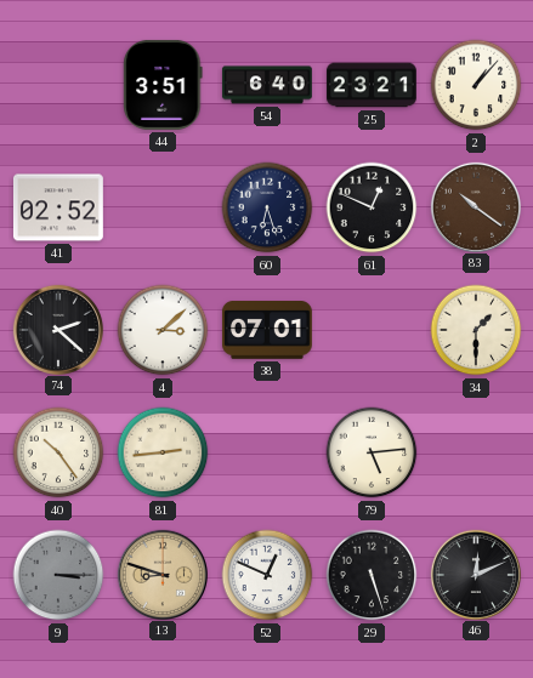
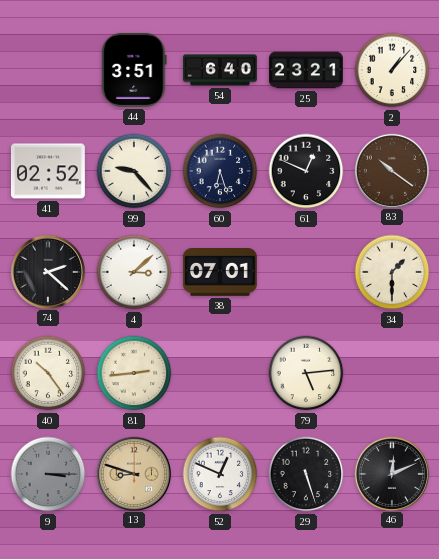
99: none -> 9:23 (134, 171)
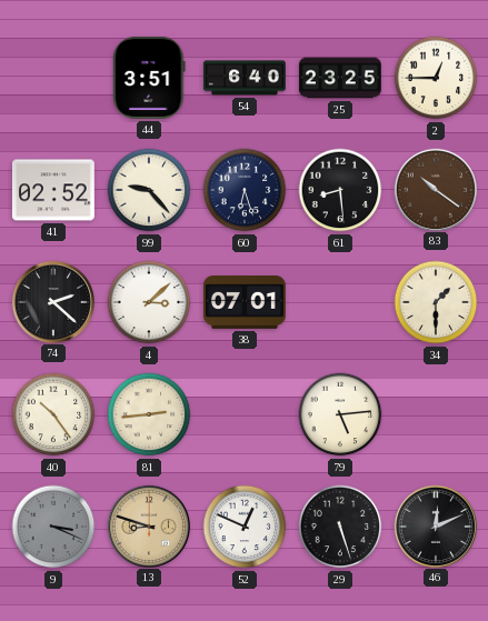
25: 23:21 -> 23:25 (340, 78)
2: 1:07 -> 12:45 (436, 78)
61: 12:49 -> 8:29 (340, 190)
9: 3:15 -> 3:19 (53, 527)
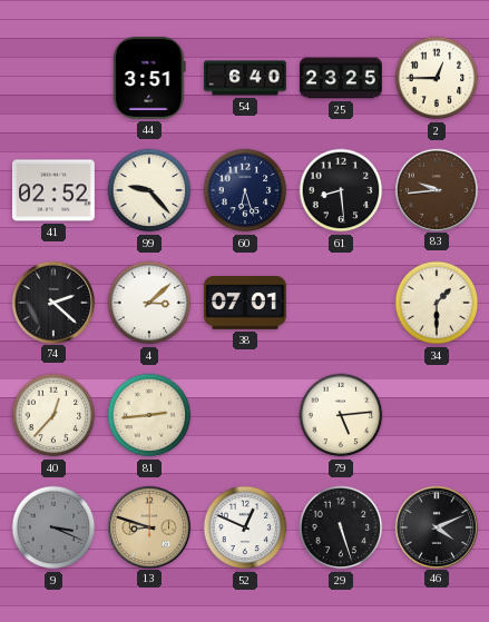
83: 10:21 -> 9:44 (436, 189)
40: 10:24 -> 12:37 (53, 415)
46: 12:11 -> 4:11 (436, 526)
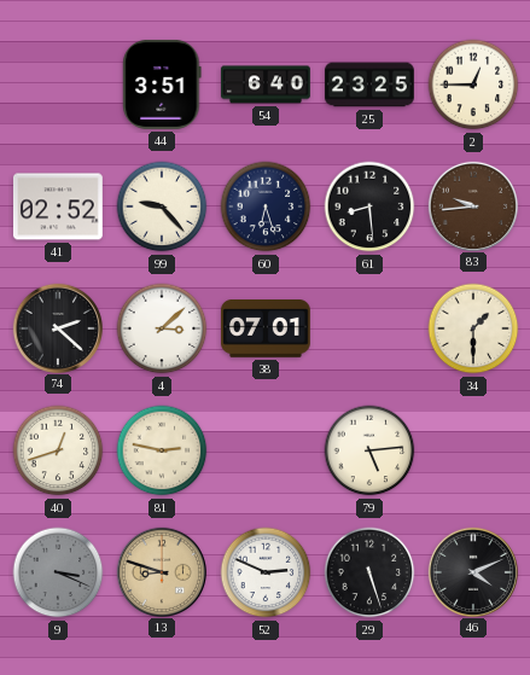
40: 12:37 -> 12:42 (58, 450)
81: 2:44 -> 2:47 (162, 450)
52: 12:49 -> 2:49 (266, 572)
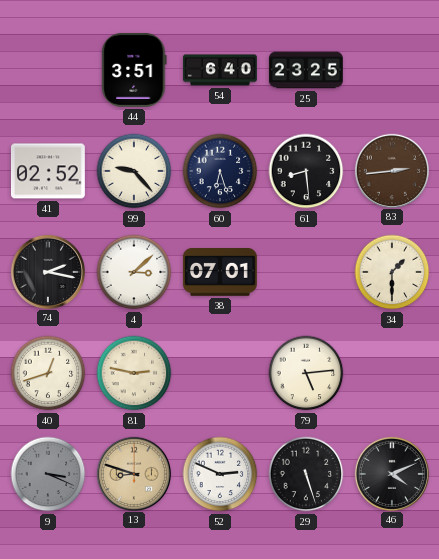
2: 12:45 -> none (473, 85)
83: 9:44 -> 2:44 (391, 170)
74: 2:22 -> 2:17 (47, 271)
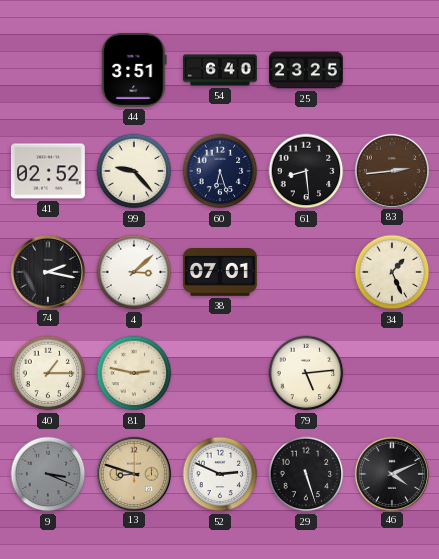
34: 1:30 -> 1:26 (392, 272)
40: 12:42 -> 1:15 (48, 373)
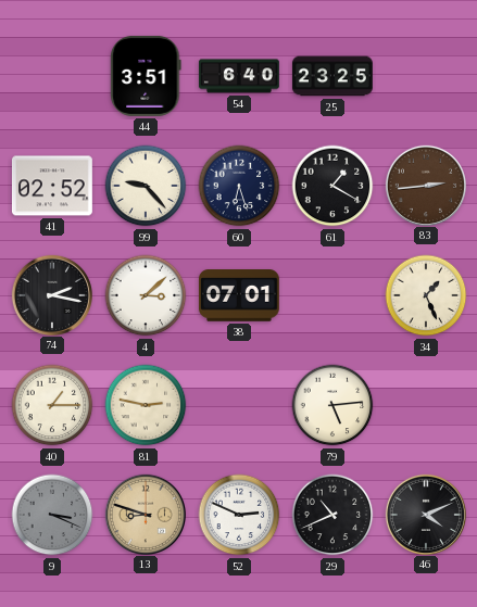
61: 8:29 -> 1:20 (332, 186)
29: 5:27 -> 10:41 (332, 515)
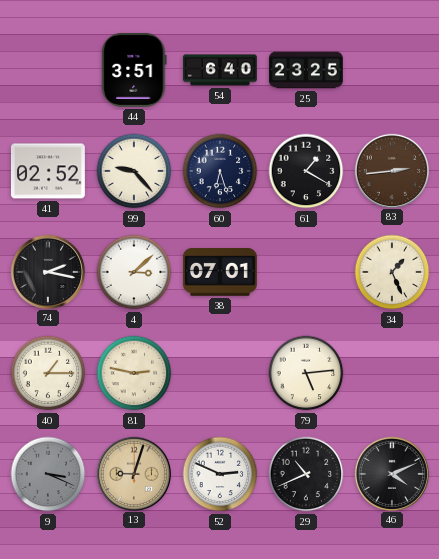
13: 8:48 -> 9:03 (133, 473)
